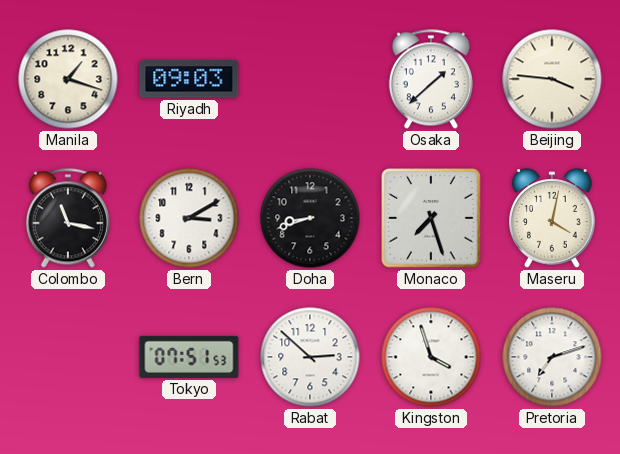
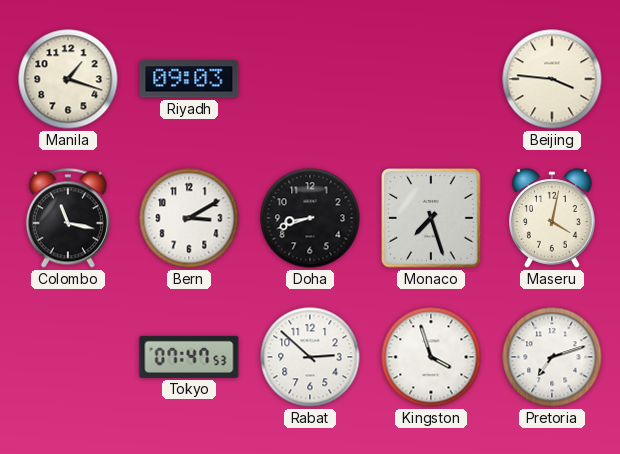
Osaka: 1:38 -> none (431, 79)
Tokyo: 07:51 -> 07:47 (189, 357)
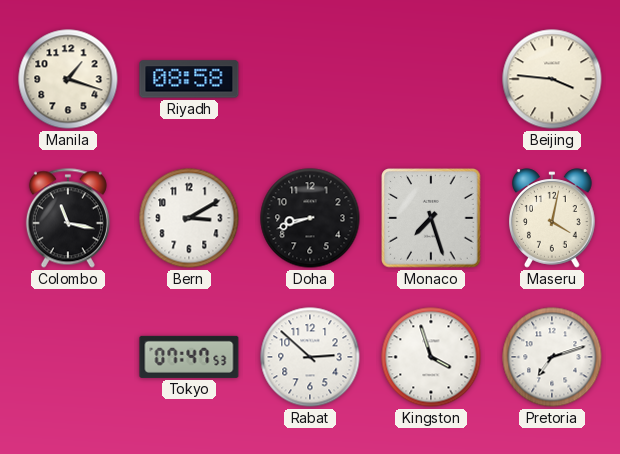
Riyadh: 09:03 -> 08:58 (189, 79)
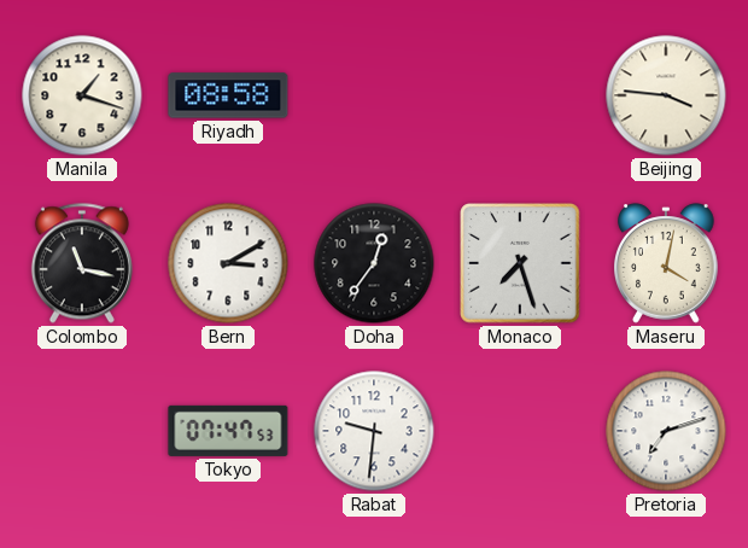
Doha: 8:42 -> 12:36 (374, 263)
Rabat: 2:52 -> 9:31 (374, 431)
Kingston: 3:57 -> none (431, 357)
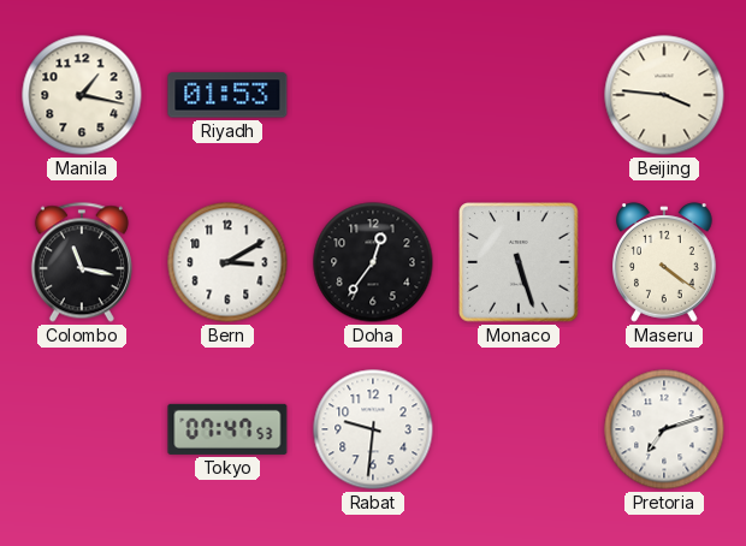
Manila: 1:18 -> 1:17 (82, 95)
Riyadh: 08:58 -> 01:53 (227, 95)
Monaco: 7:27 -> 5:27 (519, 262)
Maseru: 4:02 -> 4:21 (665, 262)
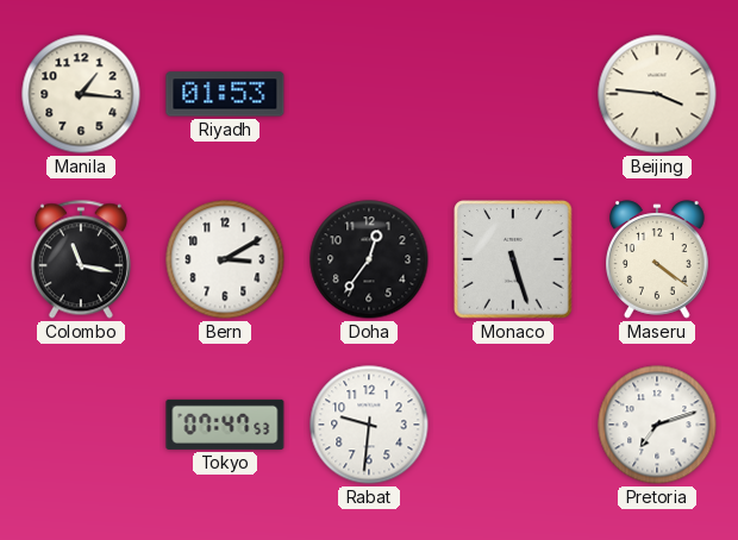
Manila: 1:17 -> 1:16 (81, 94)
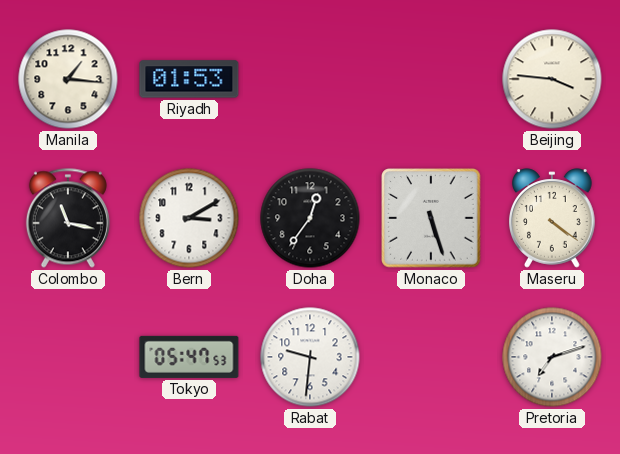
Tokyo: 07:47 -> 05:47 (189, 357)
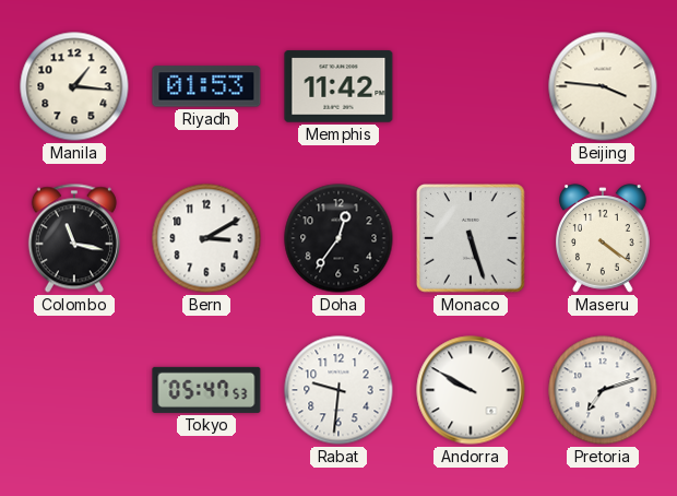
Memphis: none -> 11:42 (339, 86)
Andorra: none -> 9:50 (471, 390)
